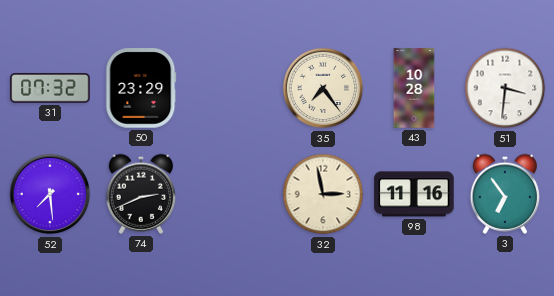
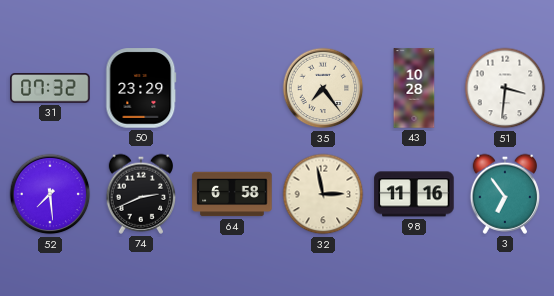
64: none -> 6:58 (232, 194)
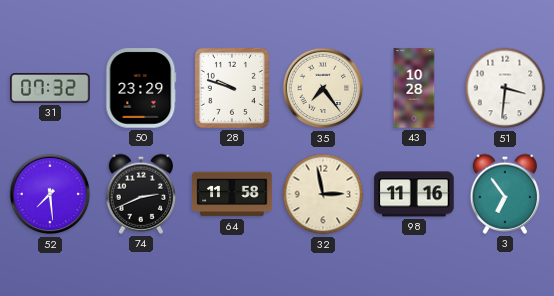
28: none -> 9:48 (232, 88)
64: 6:58 -> 11:58 (232, 194)
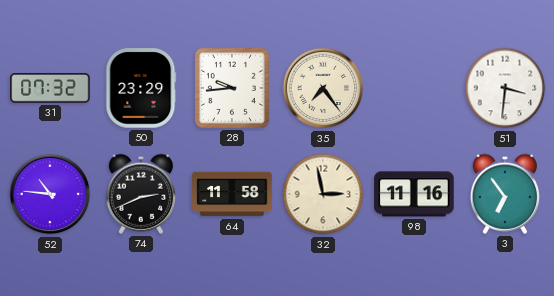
28: 9:48 -> 9:44 (232, 88)
43: 10:28 -> none (414, 88)
52: 7:29 -> 10:46 (50, 194)
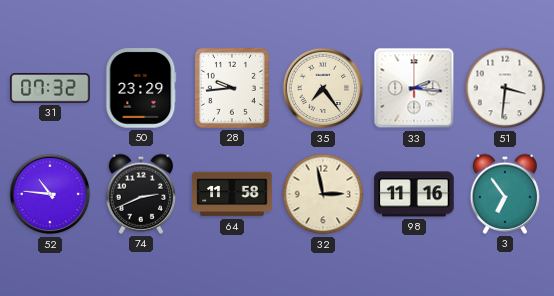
33: none -> 2:16 (414, 88)
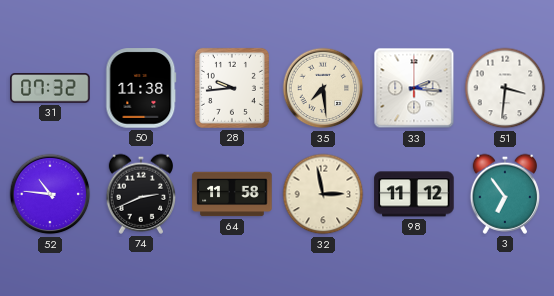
50: 23:29 -> 11:38 (141, 88)
35: 7:24 -> 7:29 (323, 88)
98: 11:16 -> 11:12 (414, 194)
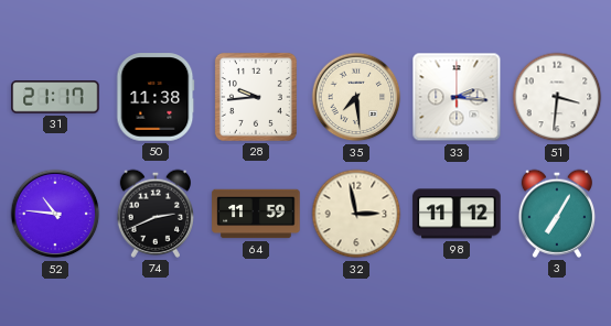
31: 07:32 -> 21:17 (55, 97)
64: 11:58 -> 11:59 (256, 214)
3: 6:54 -> 7:05 (556, 214)
